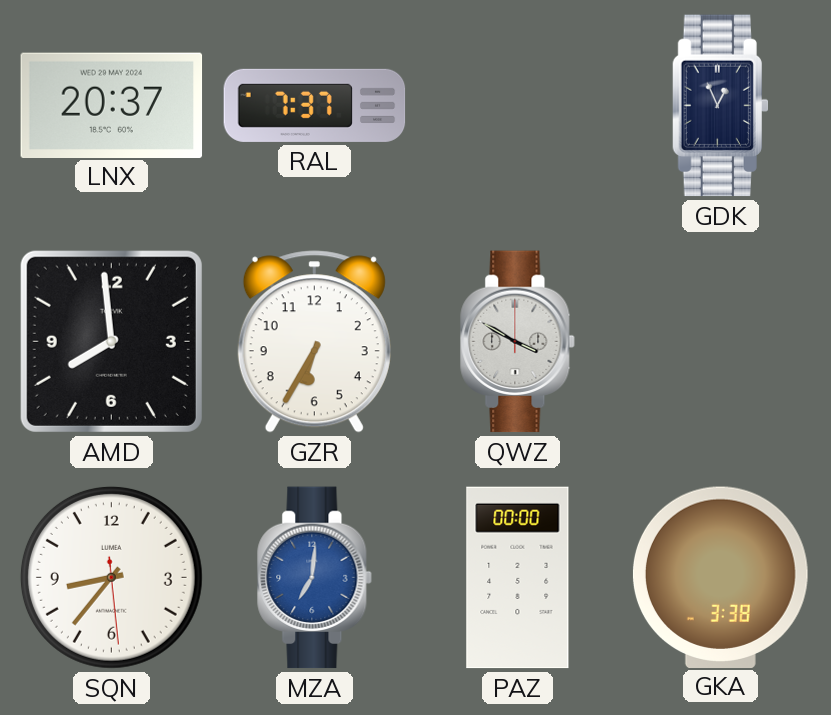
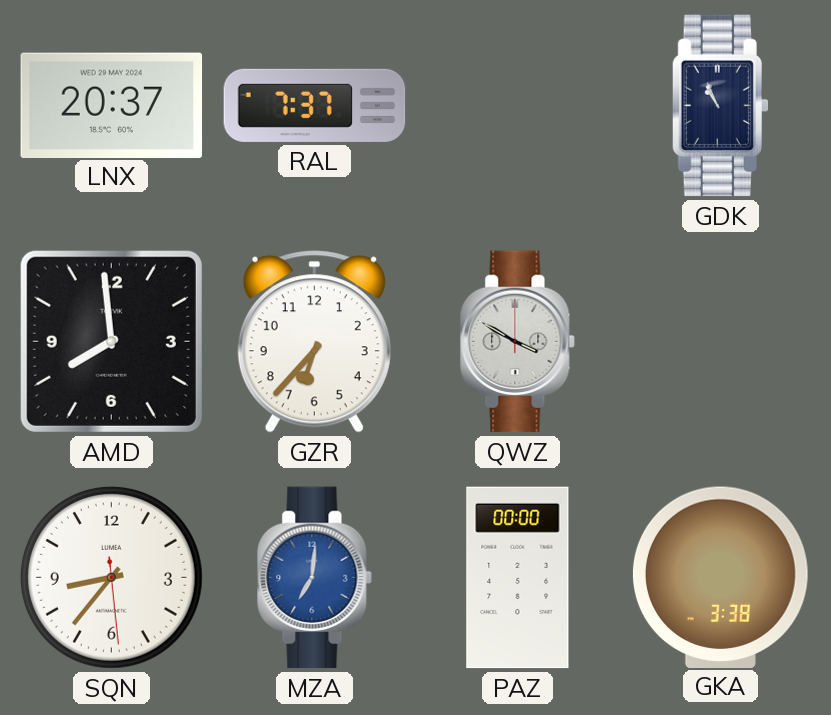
GDK: 12:56 -> 10:56 (720, 106)
GZR: 6:35 -> 6:37 (314, 342)
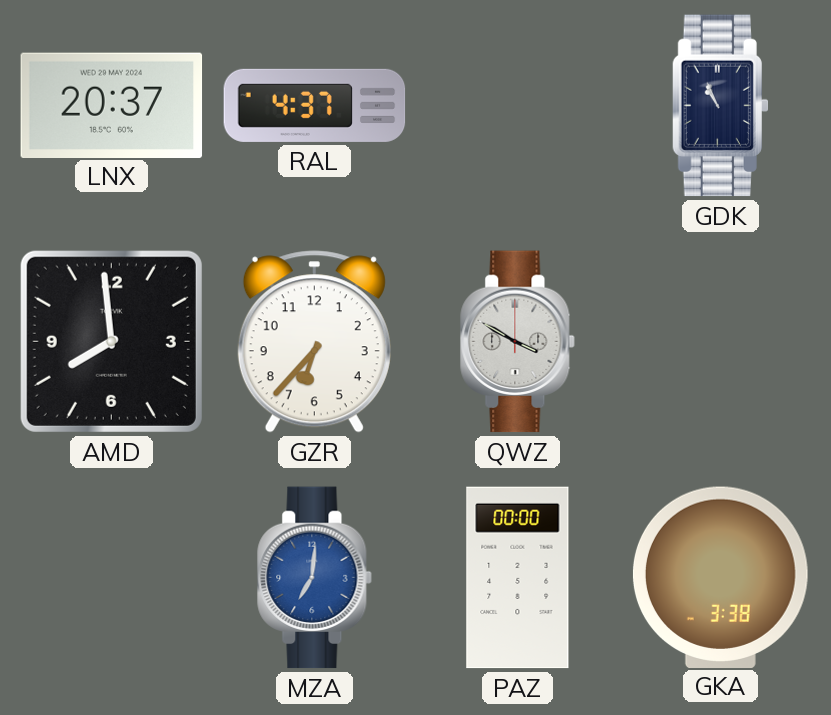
RAL: 7:37 -> 4:37 (315, 105)
SQN: 8:36 -> none (111, 577)
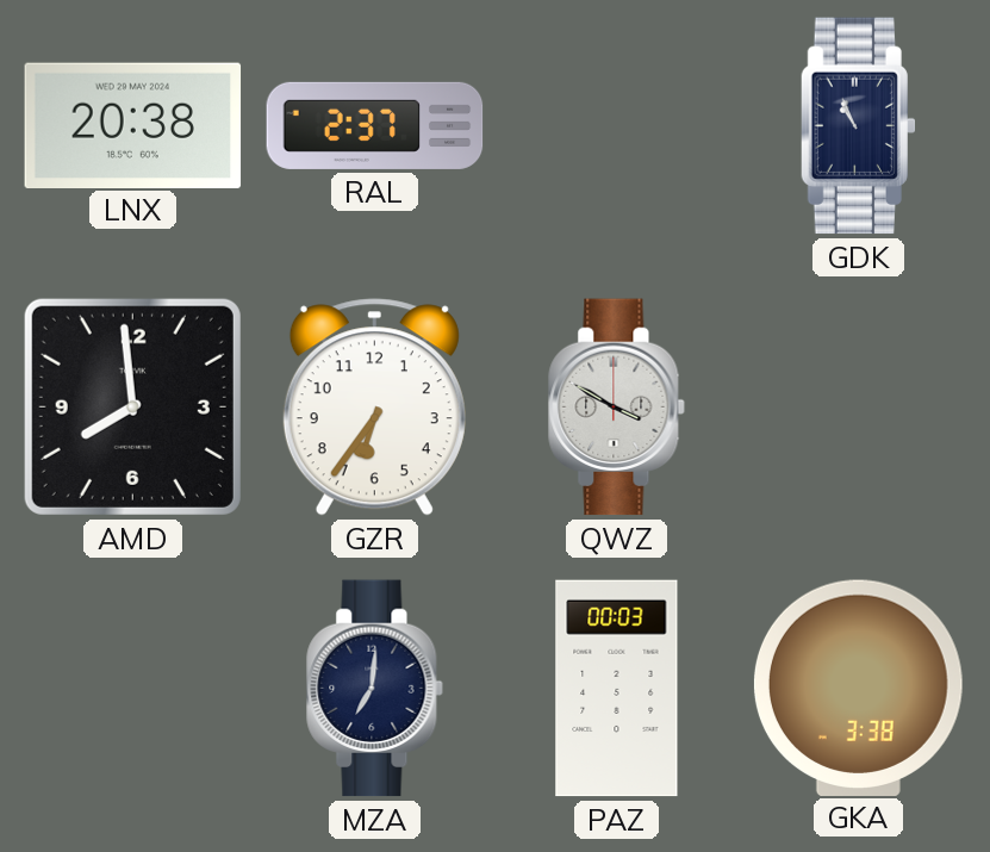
LNX: 20:37 -> 20:38 (133, 125)
RAL: 4:37 -> 2:37 (375, 125)
GZR: 6:37 -> 6:36 (374, 408)
MZA dial: blue -> navy (375, 689)
PAZ: 00:00 -> 00:03 (617, 689)
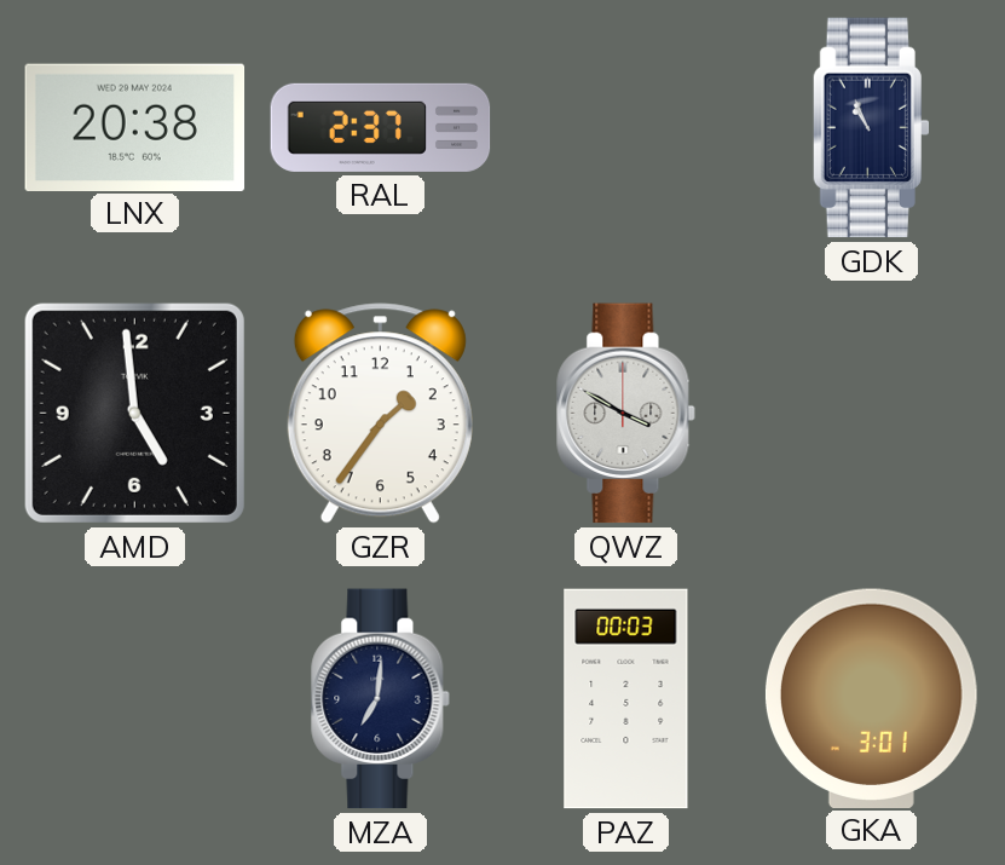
AMD: 7:59 -> 4:59 (134, 413)
GZR: 6:36 -> 1:36 (380, 414)
GKA: 3:38 -> 3:01 (871, 698)
